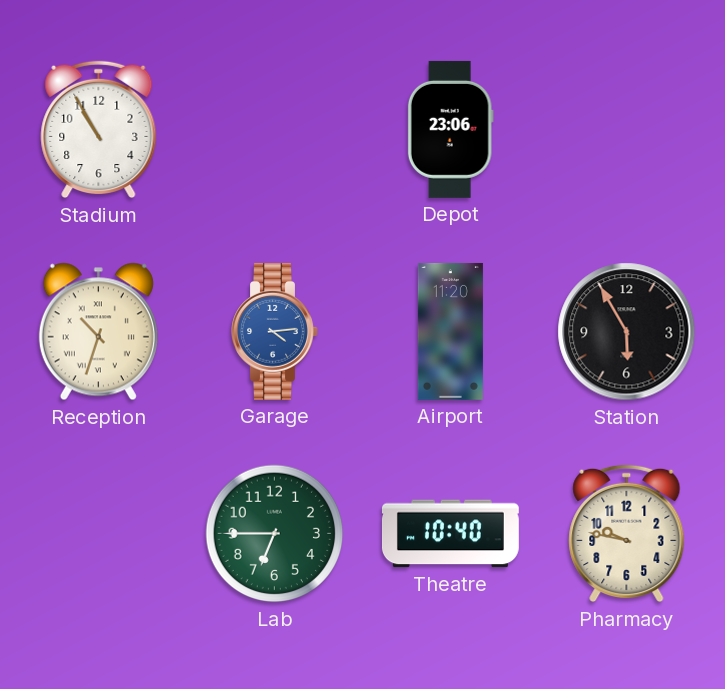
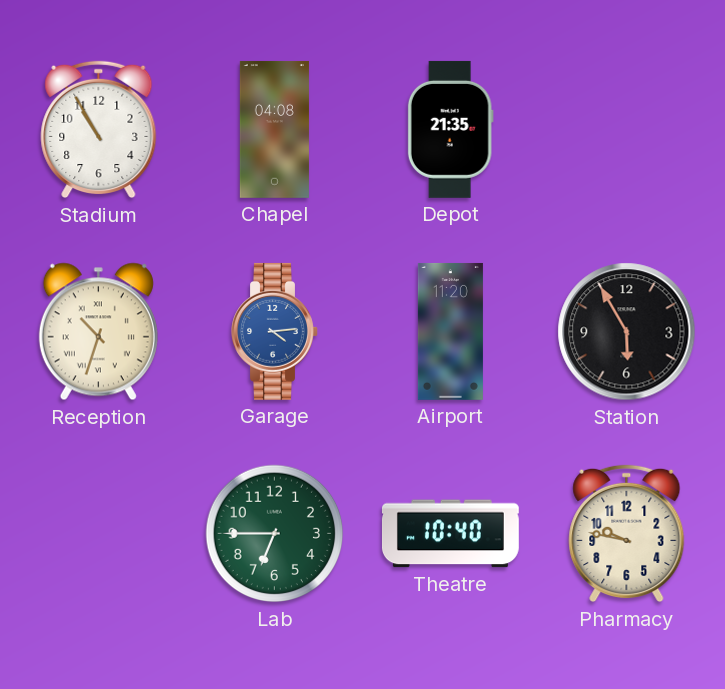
Chapel: none -> 04:08 (274, 129)
Depot: 23:06 -> 21:35 (450, 129)
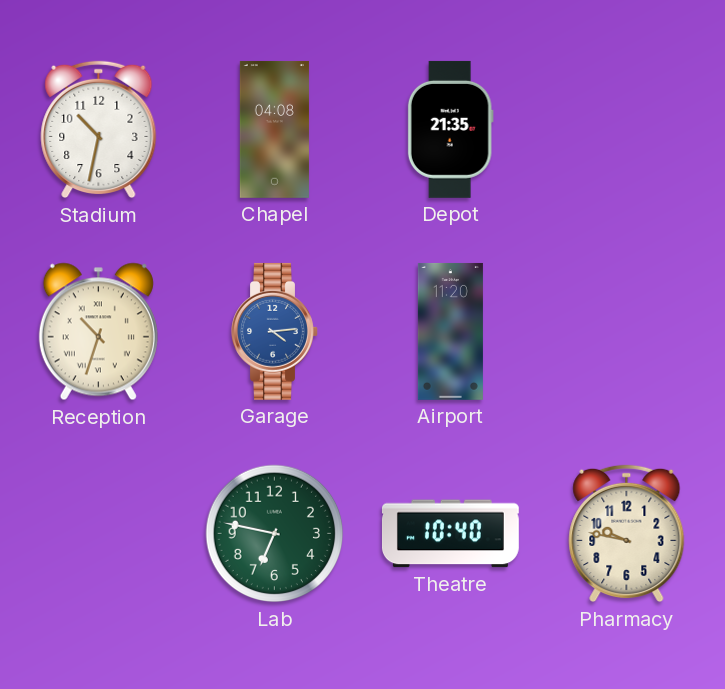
Stadium: 10:55 -> 10:32 (99, 130)
Station: 5:55 -> none (627, 332)
Lab: 6:45 -> 6:47 (275, 534)
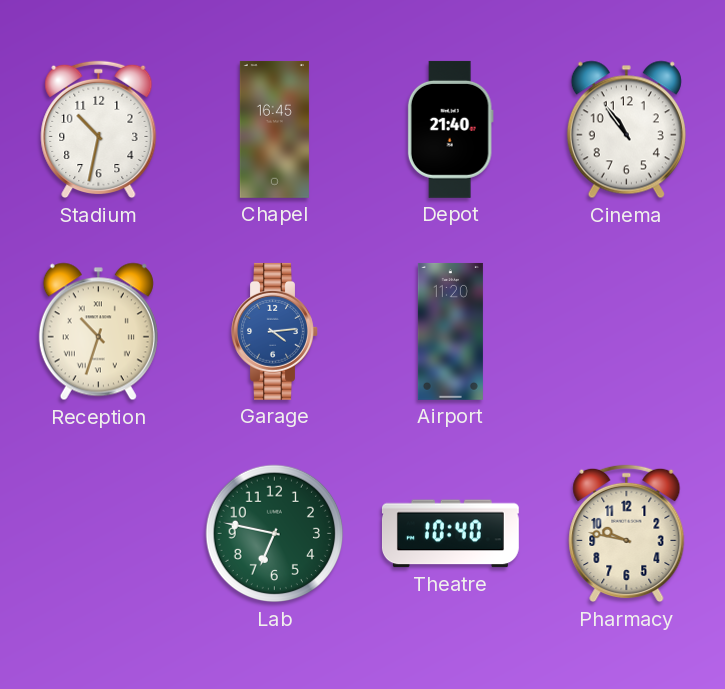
Chapel: 04:08 -> 16:45 (274, 129)
Depot: 21:35 -> 21:40 (450, 129)
Cinema: none -> 10:54 (626, 130)
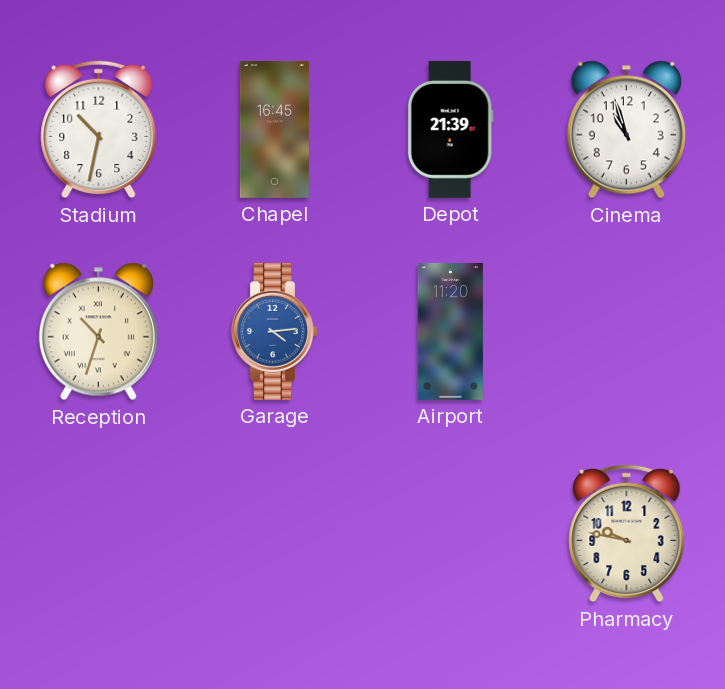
Depot: 21:40 -> 21:39 (450, 129)
Cinema: 10:54 -> 10:57 (626, 130)
Lab: 6:47 -> none (275, 534)
Theatre: 10:40 -> none (450, 534)
